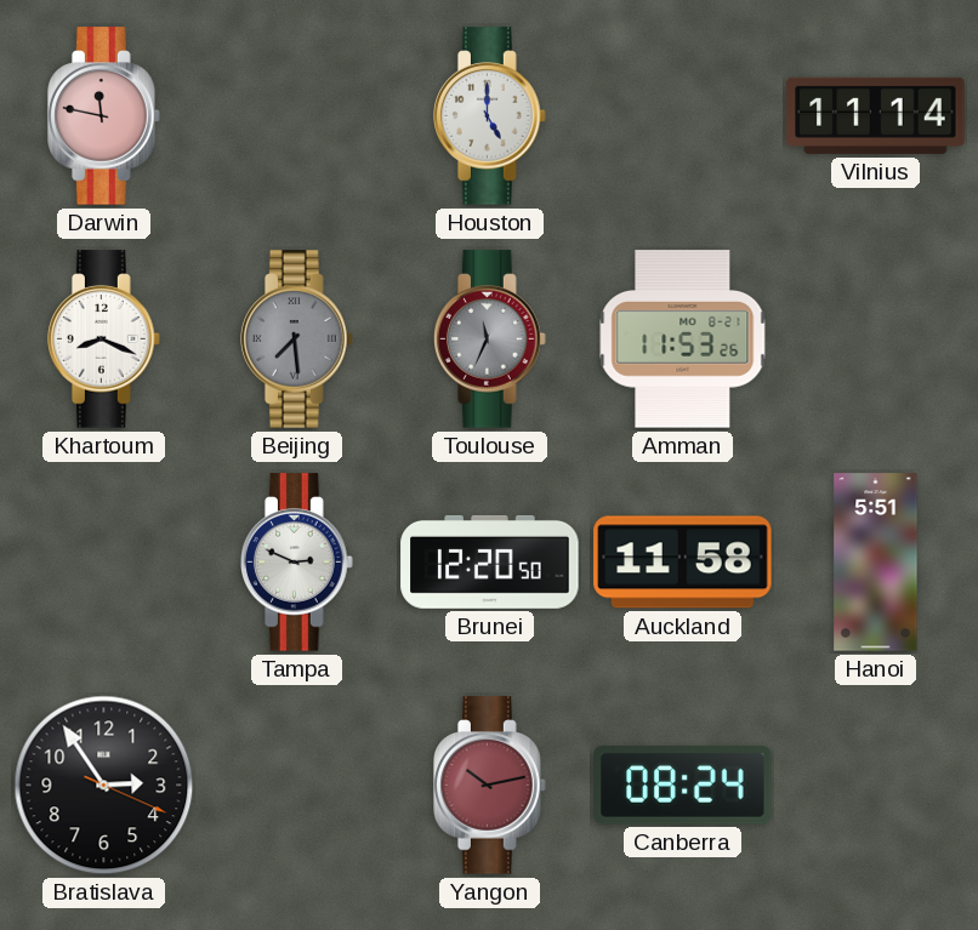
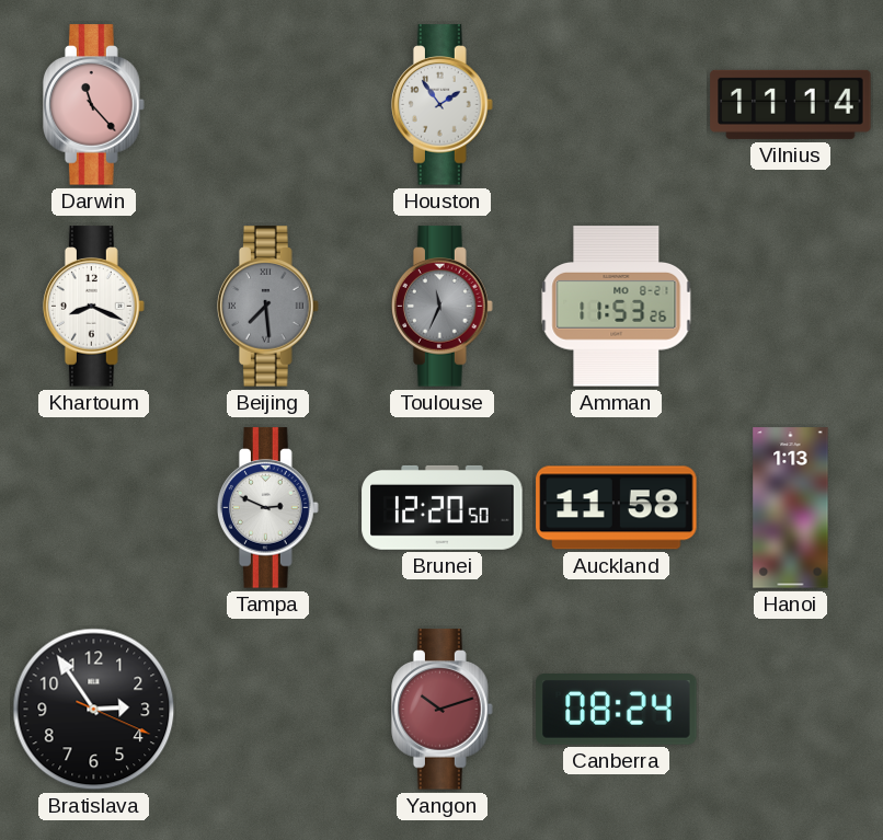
Darwin: 11:47 -> 11:23 (94, 105)
Houston: 5:00 -> 1:54 (443, 105)
Hanoi: 5:51 -> 1:13 (791, 508)
Yangon: 10:13 -> 10:12 (443, 710)
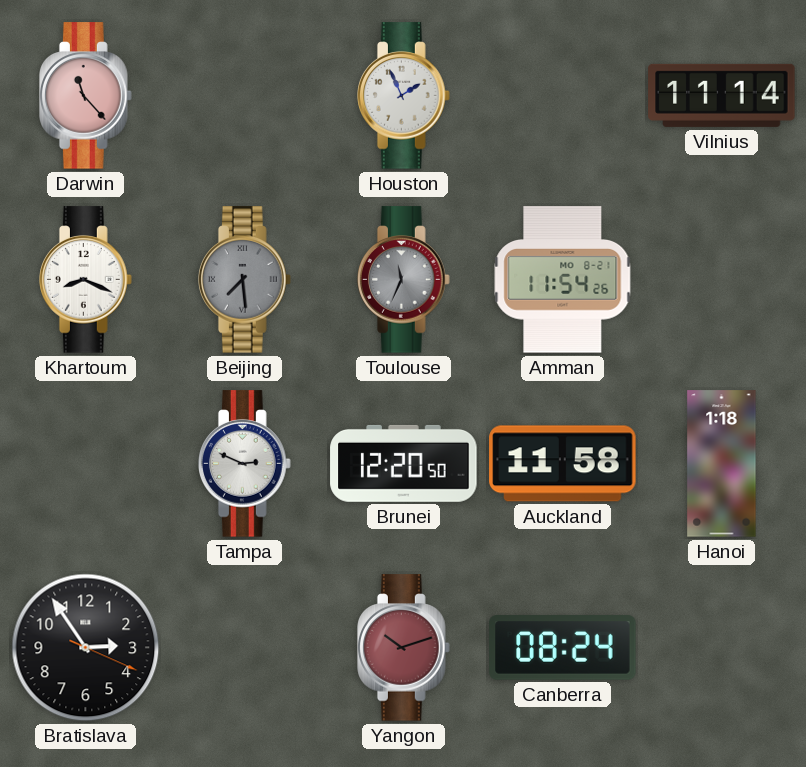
Houston: 1:54 -> 1:56 (404, 96)
Amman: 11:53 -> 11:54 (563, 280)
Hanoi: 1:13 -> 1:18 (722, 464)
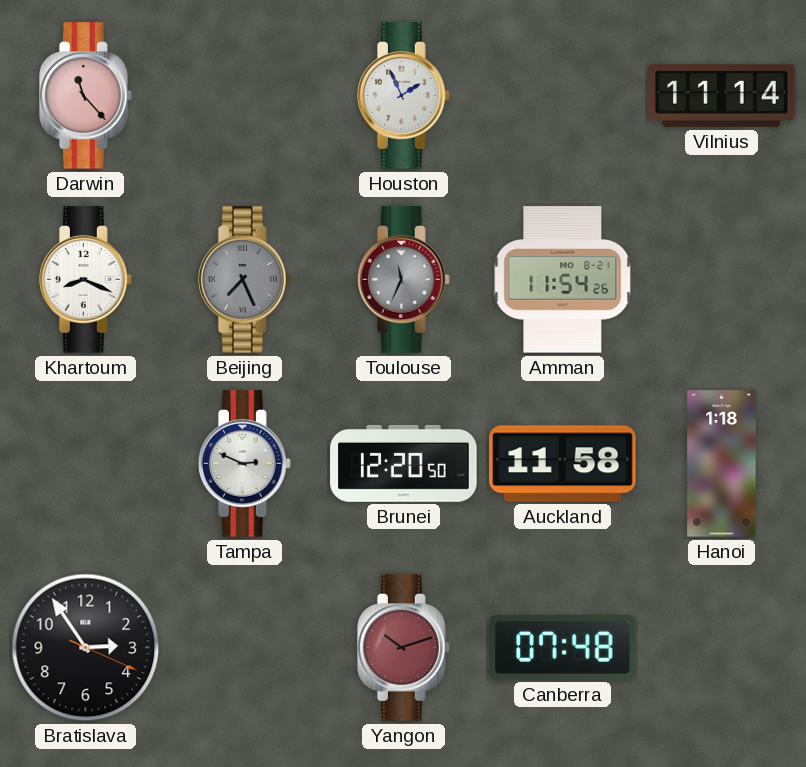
Beijing: 7:29 -> 7:26 (245, 280)
Canberra: 08:24 -> 07:48 (563, 648)
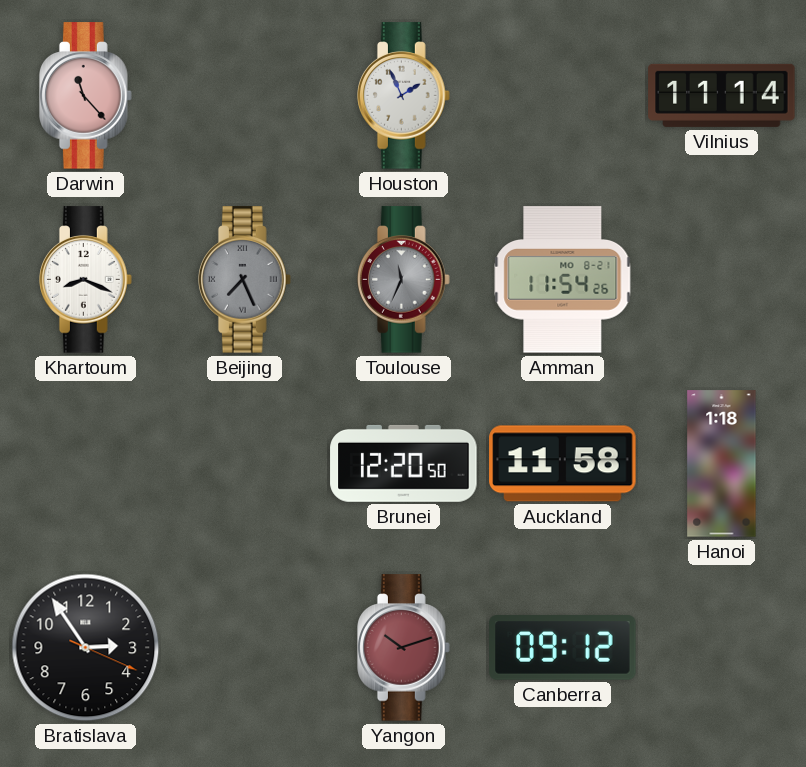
Tampa: 2:49 -> none (245, 464)
Canberra: 07:48 -> 09:12 (563, 648)
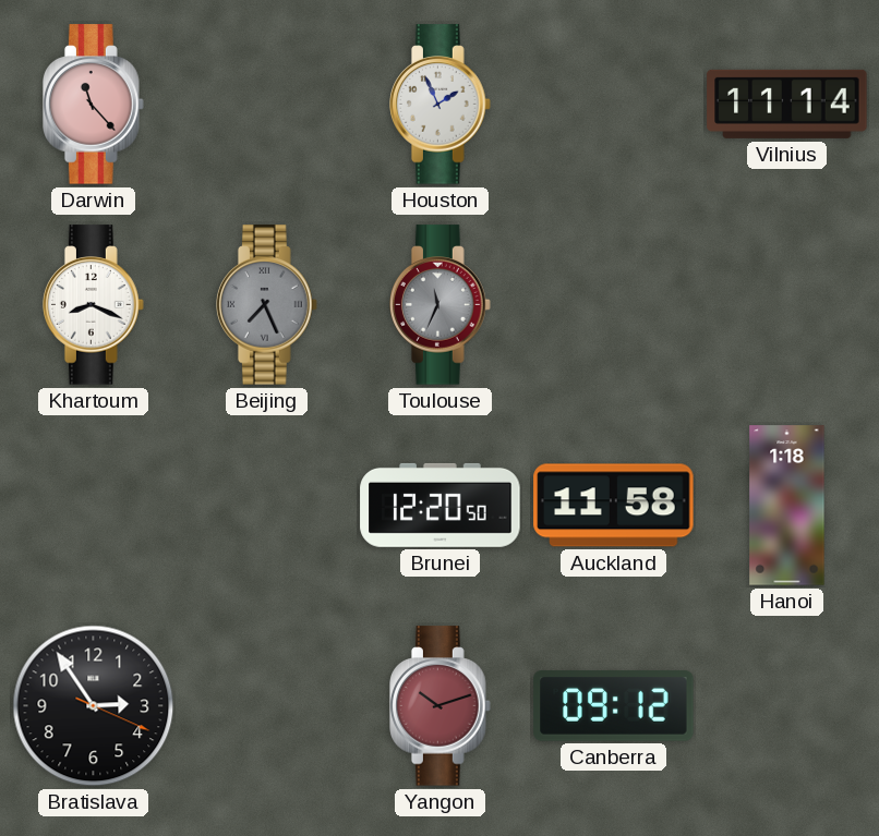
Amman: 11:54 -> none (563, 280)
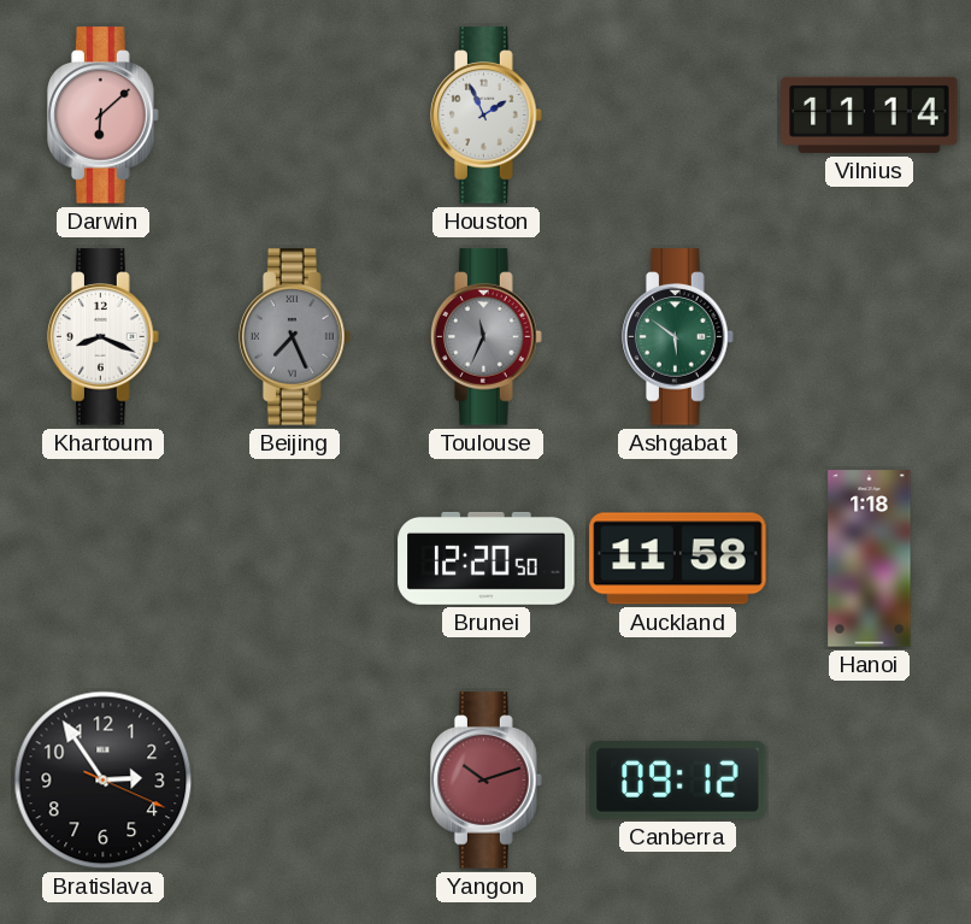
Darwin: 11:23 -> 6:08 (104, 116)
Ashgabat: none -> 5:51 (678, 337)
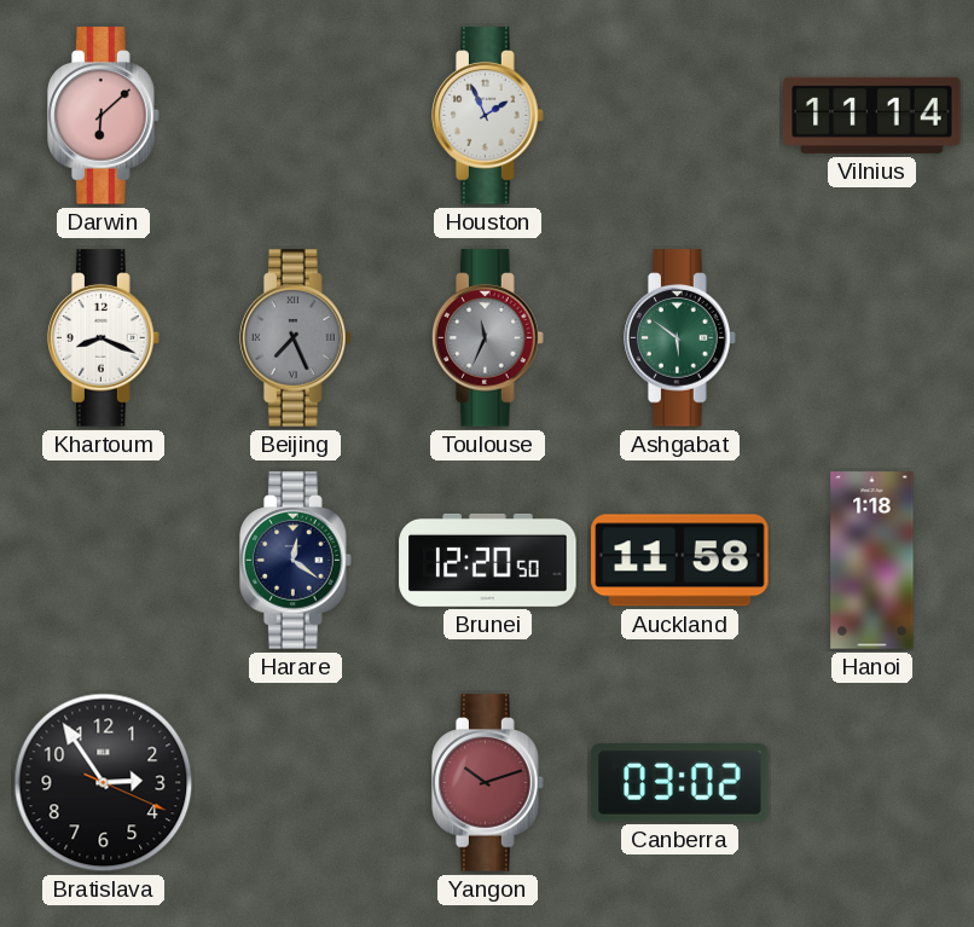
Harare: none -> 12:21 (296, 561)
Canberra: 09:12 -> 03:02 (680, 783)
